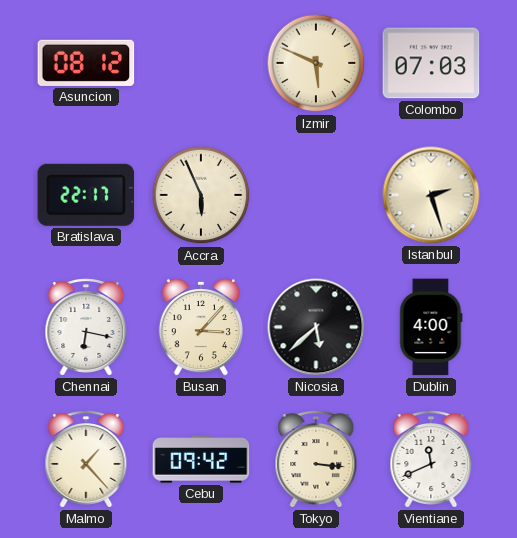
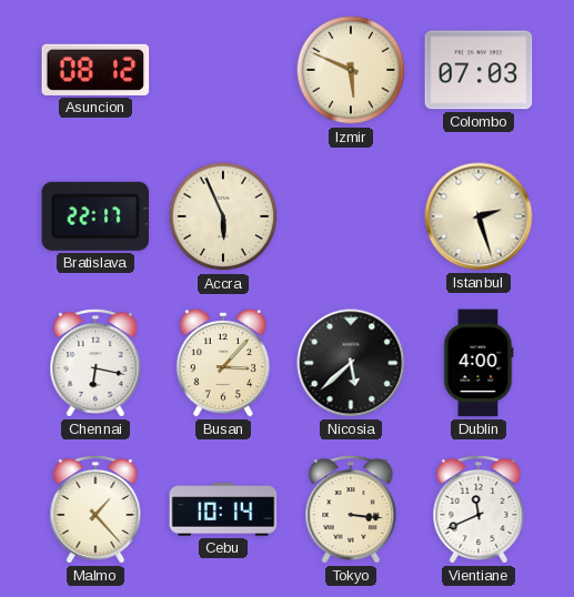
Cebu: 09:42 -> 10:14 (223, 509)
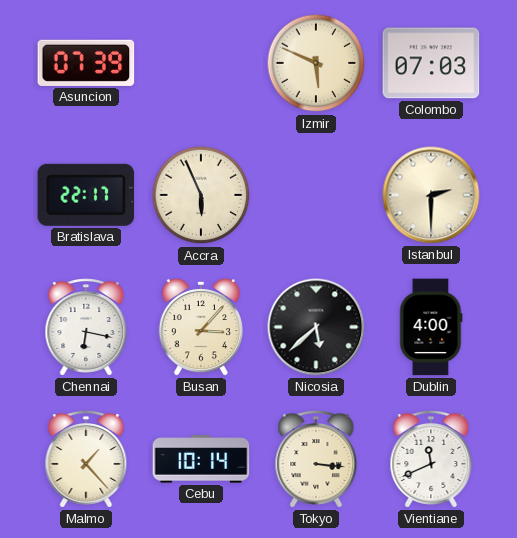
Asuncion: 08:12 -> 07:39 (86, 63)
Istanbul: 2:27 -> 2:30 (431, 195)
